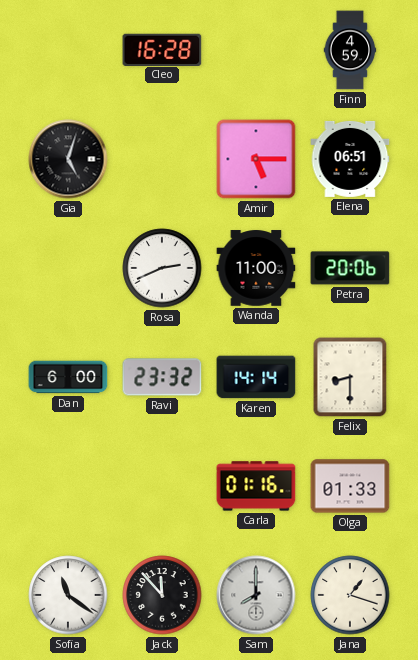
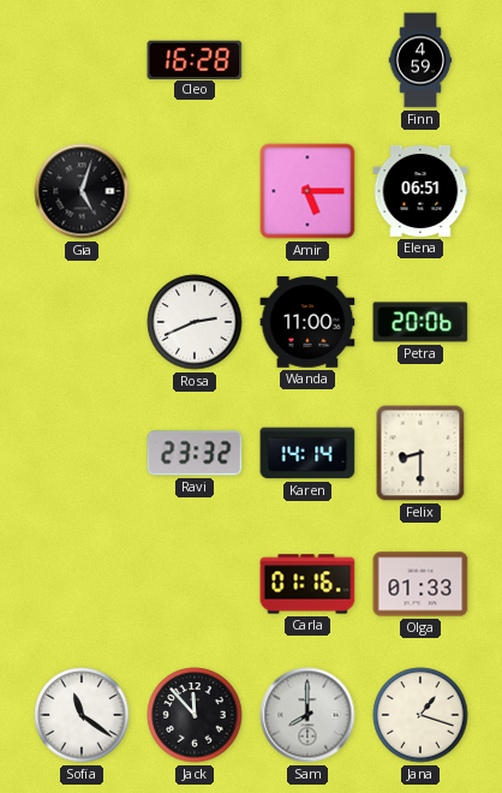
Dan: 6:00 -> none (68, 377)
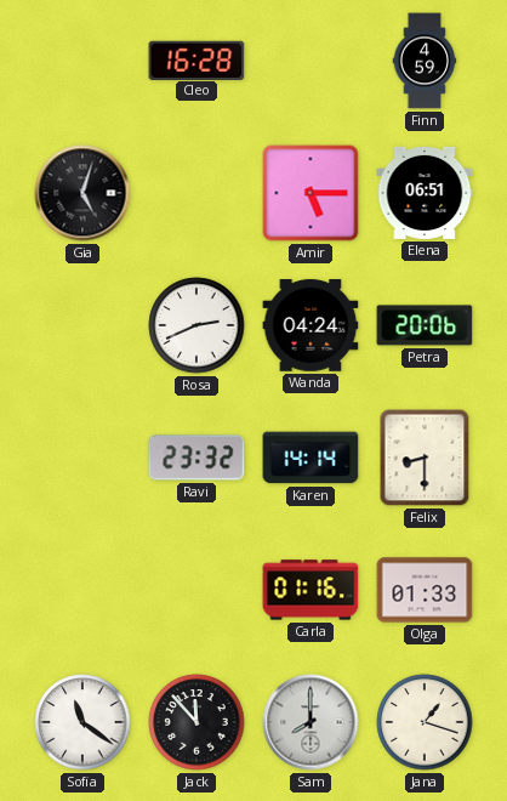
Wanda: 11:00 -> 04:24 (311, 325)
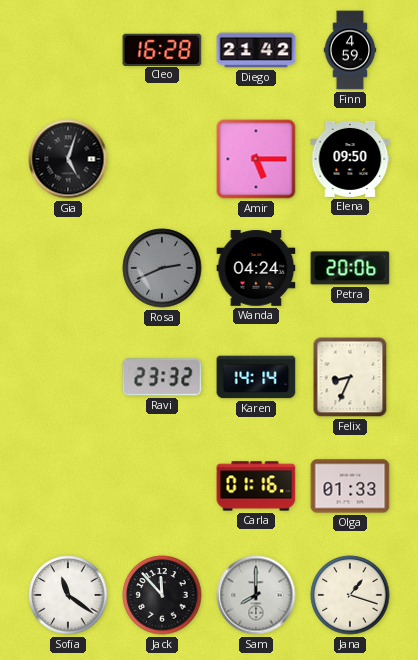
Diego: none -> 21:42 (256, 50)
Elena: 06:51 -> 09:50 (350, 159)
Rosa dial: white -> grey (162, 268)
Felix: 8:30 -> 8:34 (350, 377)
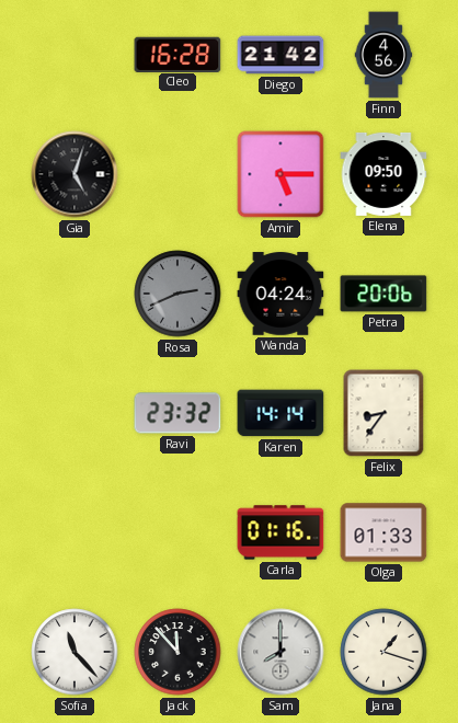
Finn: 4:59 -> 4:56 (383, 55)
Felix: 8:34 -> 8:36 (383, 413)
Sofia: 11:21 -> 11:23 (75, 652)
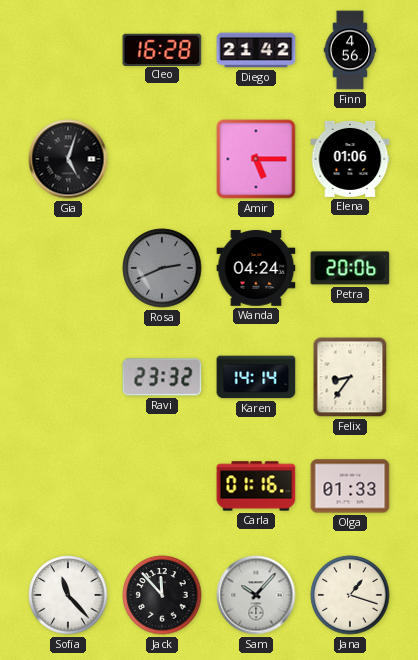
Elena: 09:50 -> 01:06 (350, 159)
Sam: 8:00 -> 10:07 (256, 595)
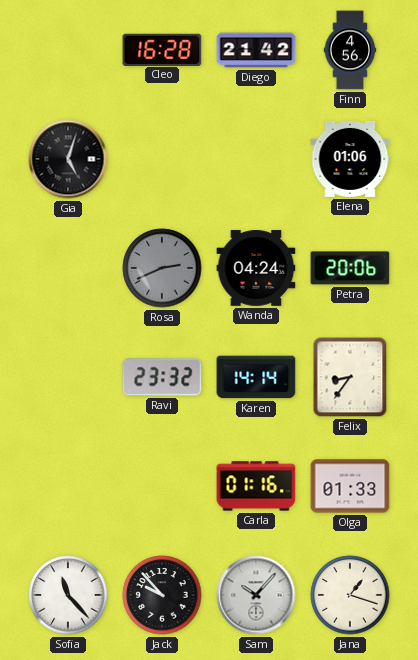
Amir: 5:15 -> none (256, 159)
Jack: 11:53 -> 9:53 (162, 595)
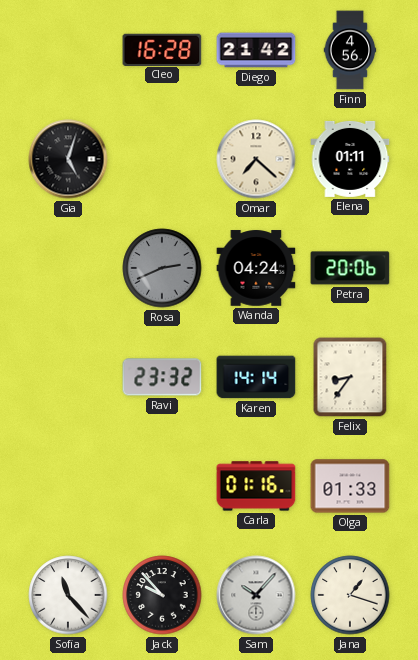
Omar: none -> 7:22 (256, 159)
Elena: 01:06 -> 01:11 (350, 159)
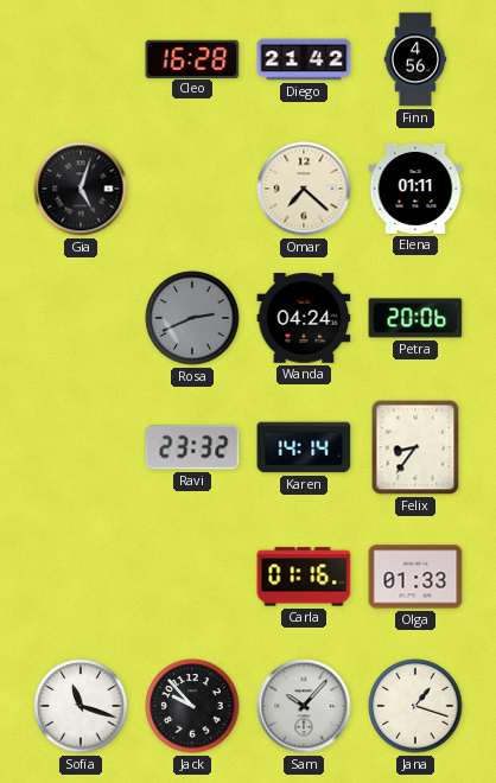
Sofia: 11:23 -> 11:18 (81, 706)
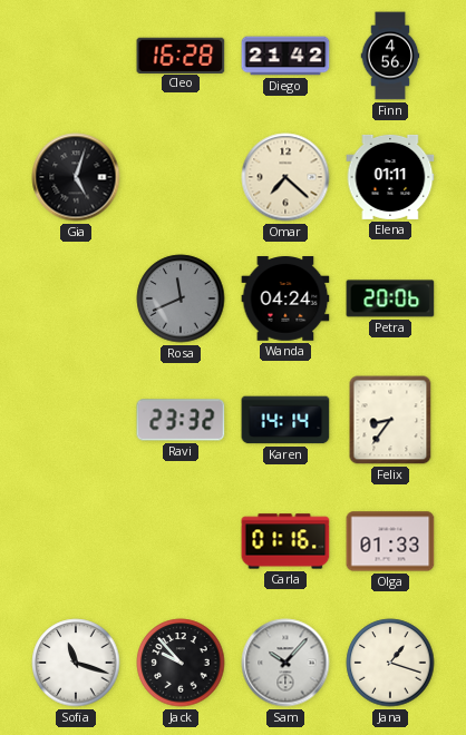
Rosa: 2:41 -> 11:41 (181, 298)
